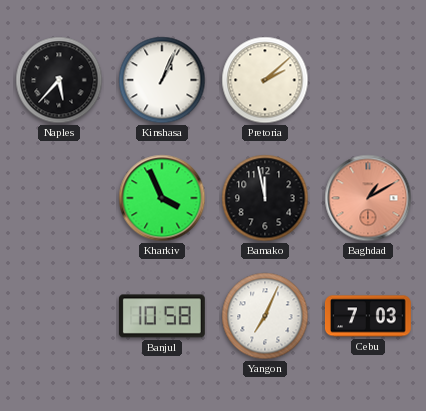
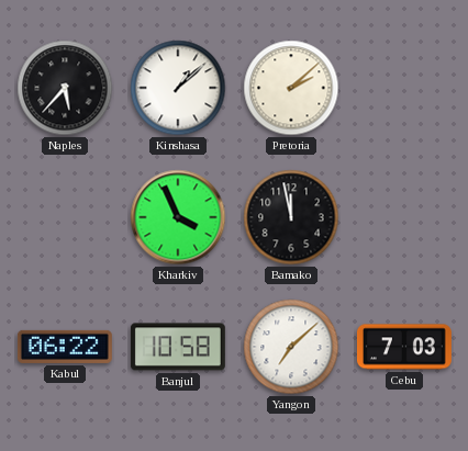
Kinshasa: 1:04 -> 1:08 (178, 88)
Baghdad: 1:10 -> none (368, 198)
Kabul: none -> 06:22 (65, 347)
Yangon: 7:04 -> 7:08 (291, 347)
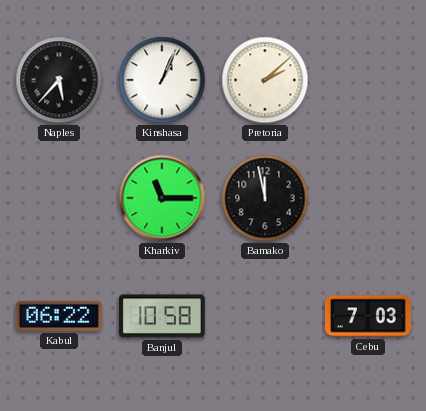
Kinshasa: 1:08 -> 1:04 (162, 80)
Kharkiv: 3:56 -> 11:15 (162, 198)
Yangon: 7:08 -> none (291, 347)
